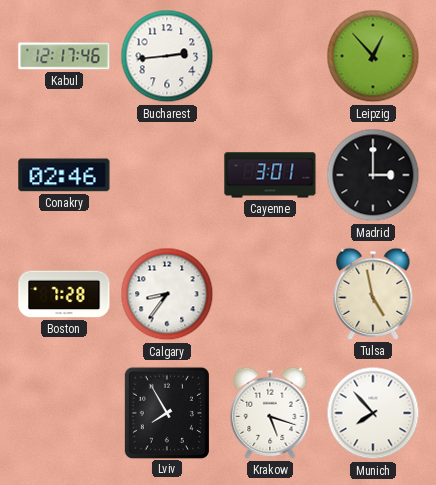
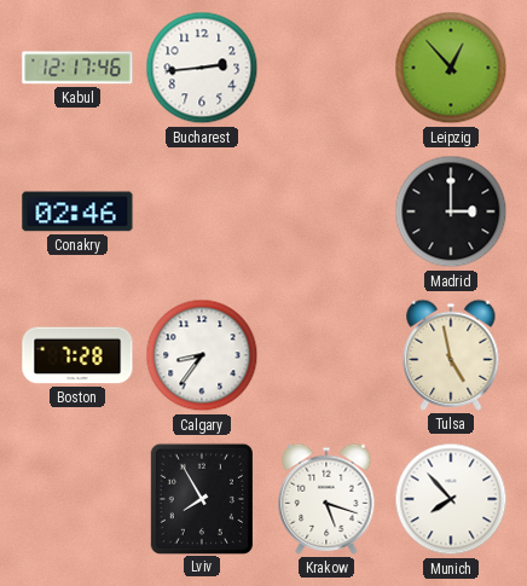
Cayenne: 3:01 -> none (270, 175)
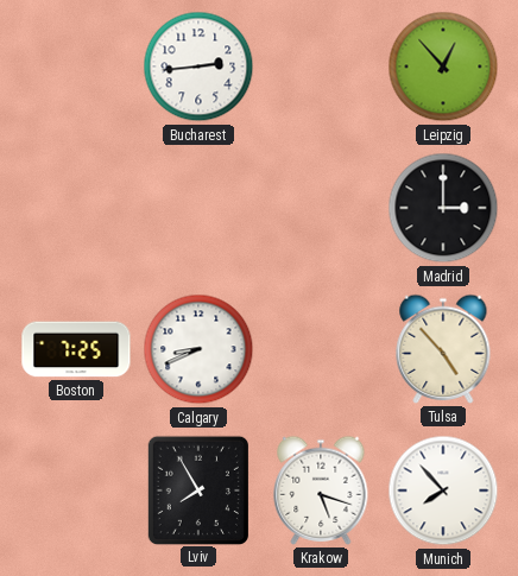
Kabul: 12:17 -> none (77, 68)
Conakry: 02:46 -> none (77, 211)
Boston: 7:28 -> 7:25 (76, 349)
Calgary: 8:36 -> 8:41 (198, 349)
Tulsa: 4:58 -> 4:53 (443, 349)
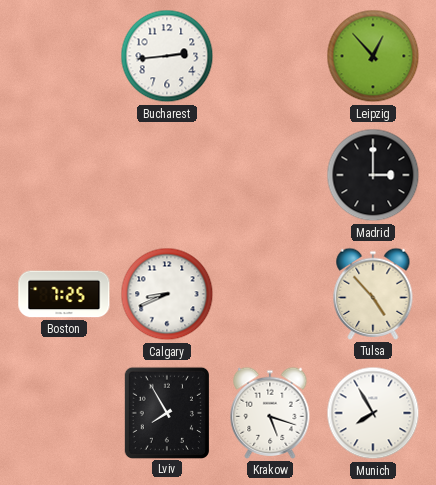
Munich: 7:53 -> 7:55 (373, 413)
